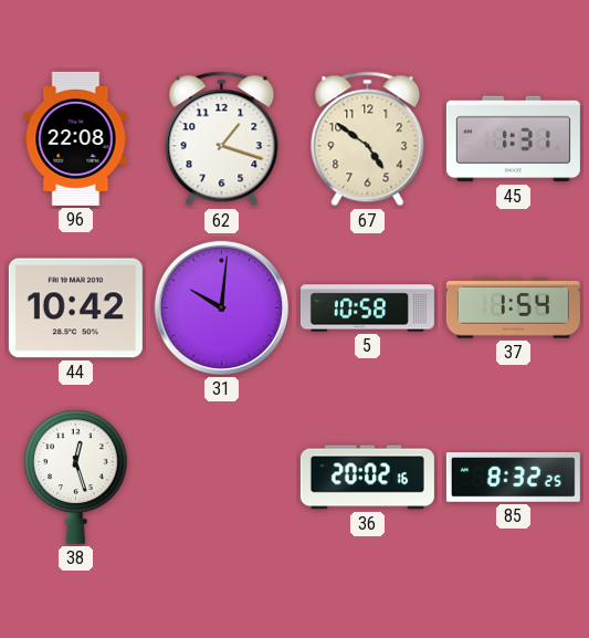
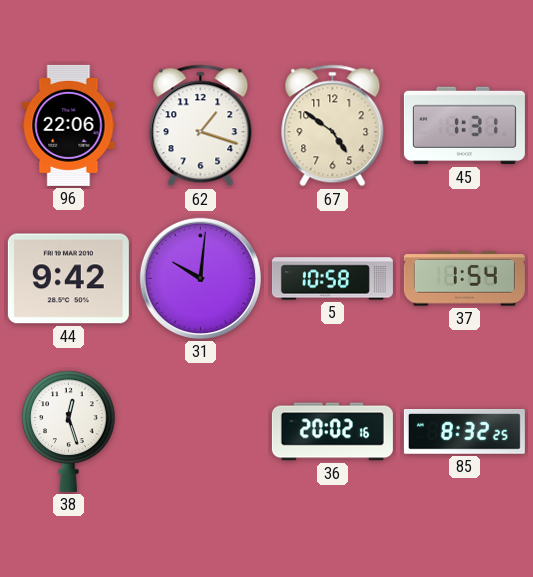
96: 22:08 -> 22:06 (69, 125)
44: 10:42 -> 9:42 (68, 279)
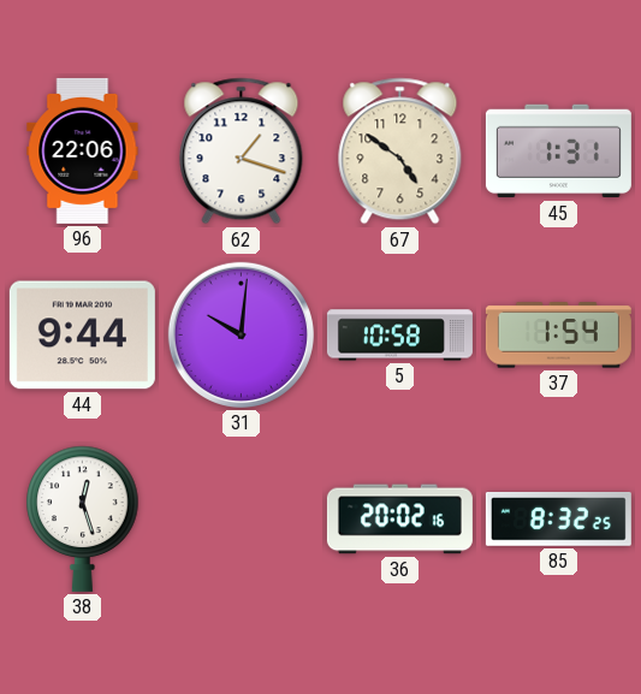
44: 9:42 -> 9:44 (82, 336)
